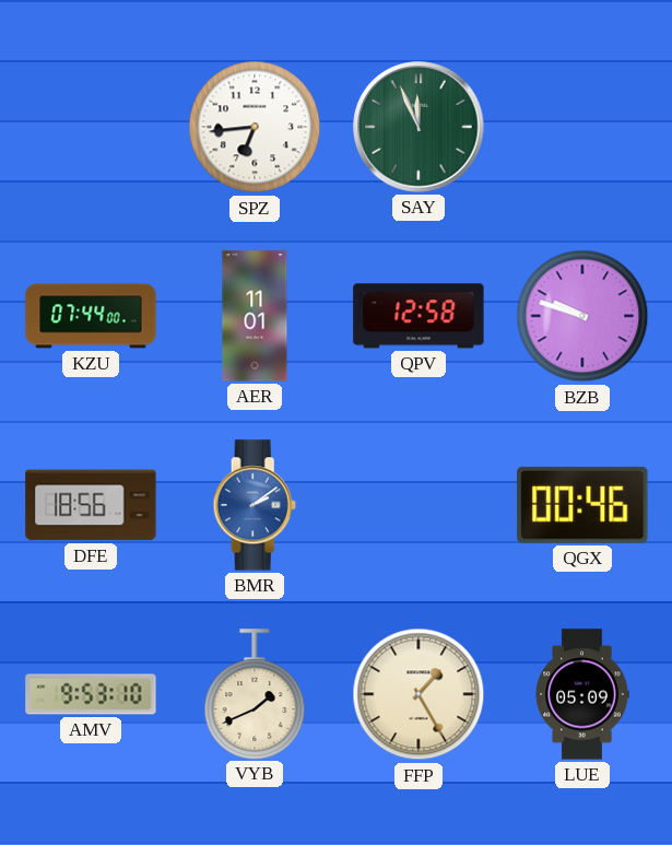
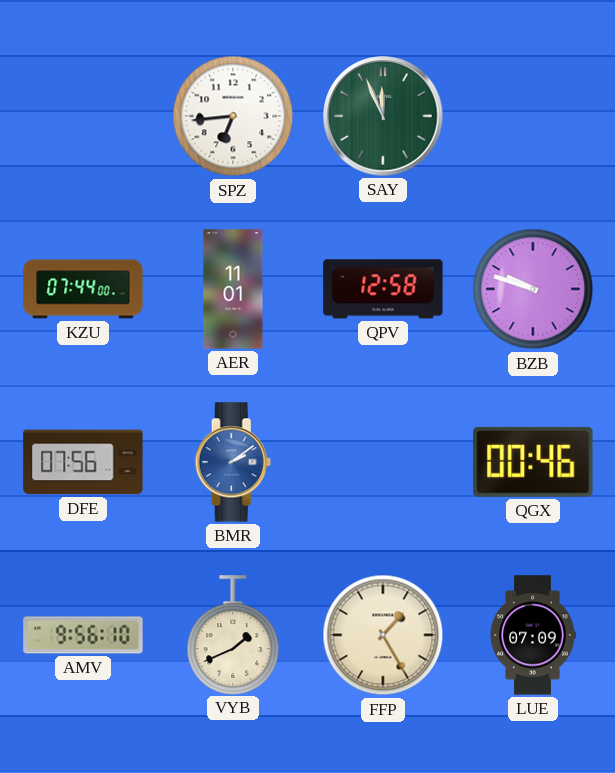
DFE: 18:56 -> 07:56 (83, 462)
AMV: 9:53 -> 9:56 (83, 635)
LUE: 05:09 -> 07:09 (533, 635)
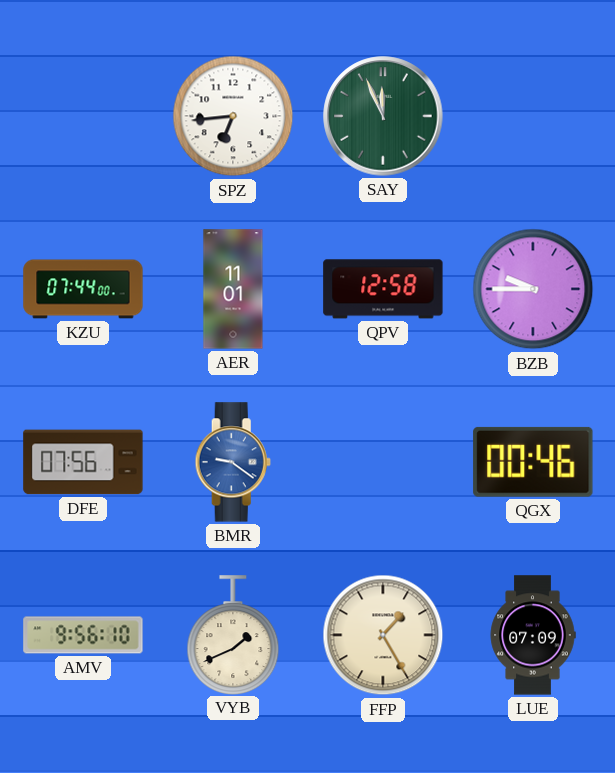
BZB: 9:48 -> 9:45 (533, 289)
BMR: 2:09 -> 9:21 (233, 462)
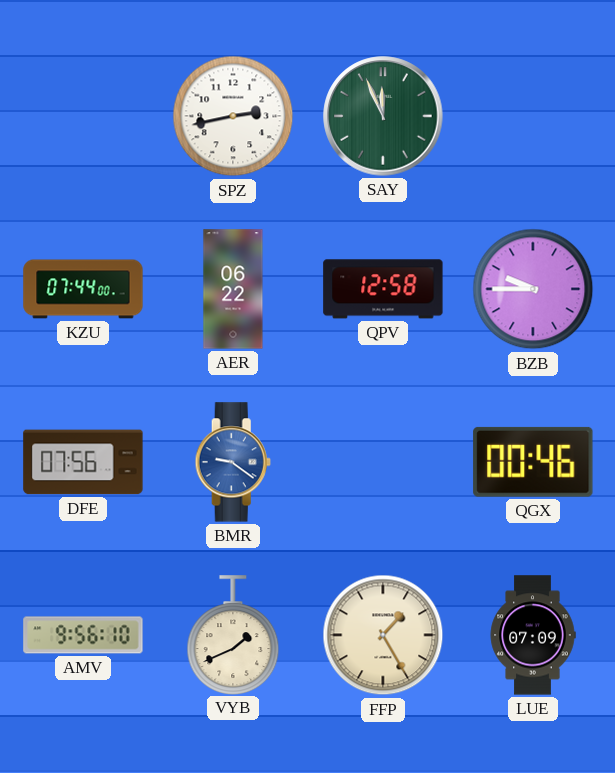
SPZ: 6:44 -> 2:43 (233, 116)
AER: 11:01 -> 06:22 (233, 289)
